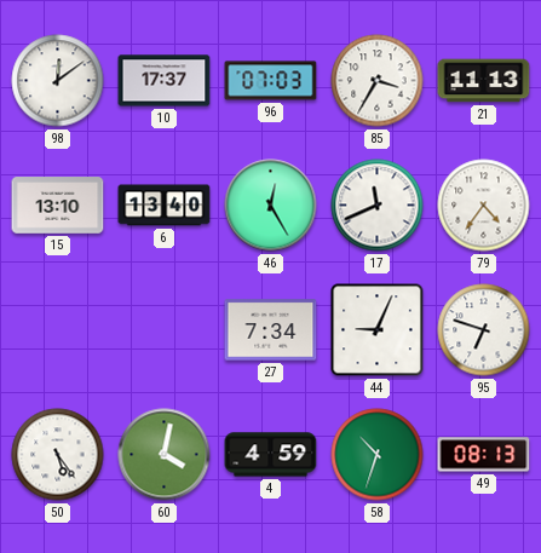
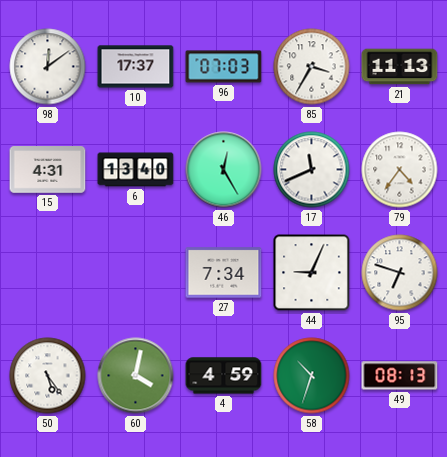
15: 13:10 -> 4:31 (48, 170)
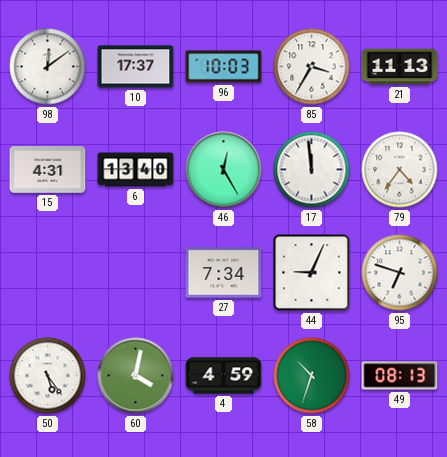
96: 07:03 -> 10:03 (224, 67)
17: 11:41 -> 11:59 (312, 170)
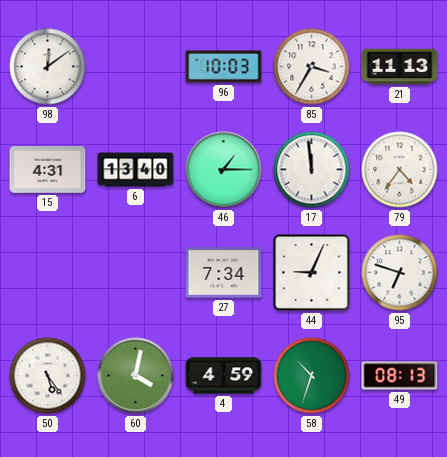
10: 17:37 -> none (136, 67)
46: 12:25 -> 1:15 (224, 170)
